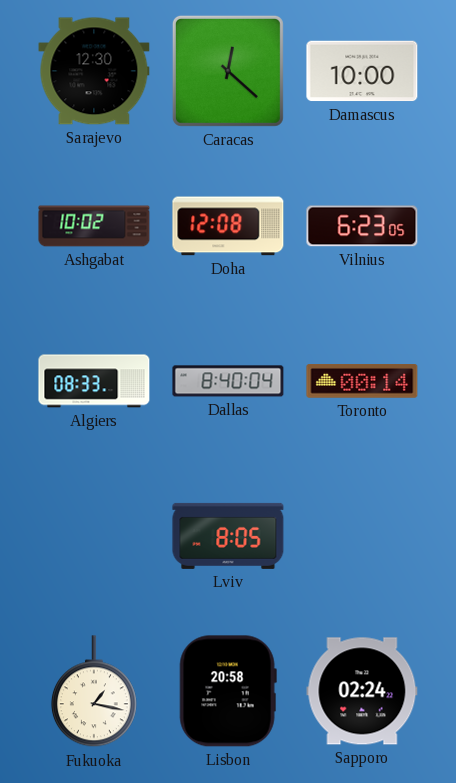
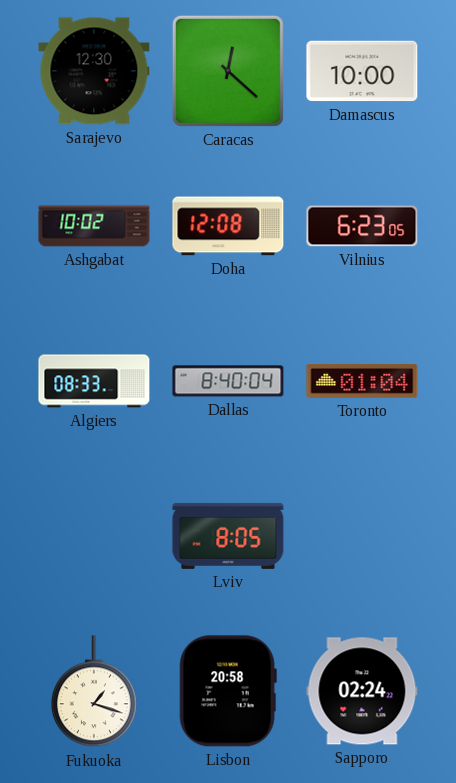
Toronto: 00:14 -> 01:04 (362, 382)
Fukuoka: 1:17 -> 1:18 (94, 692)
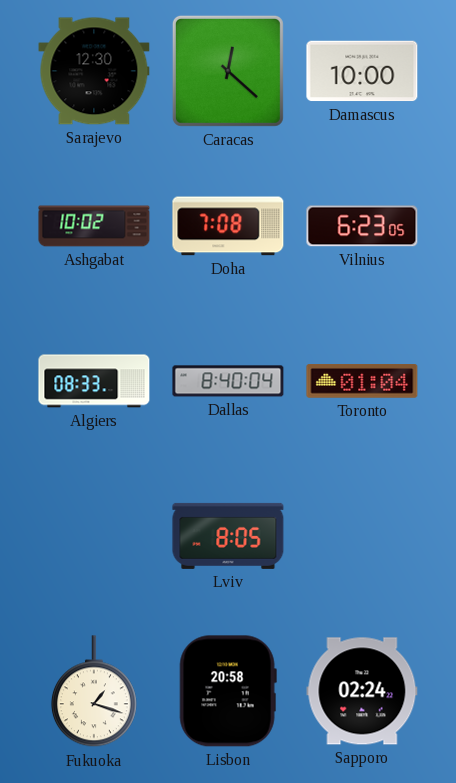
Doha: 12:08 -> 7:08 (228, 226)
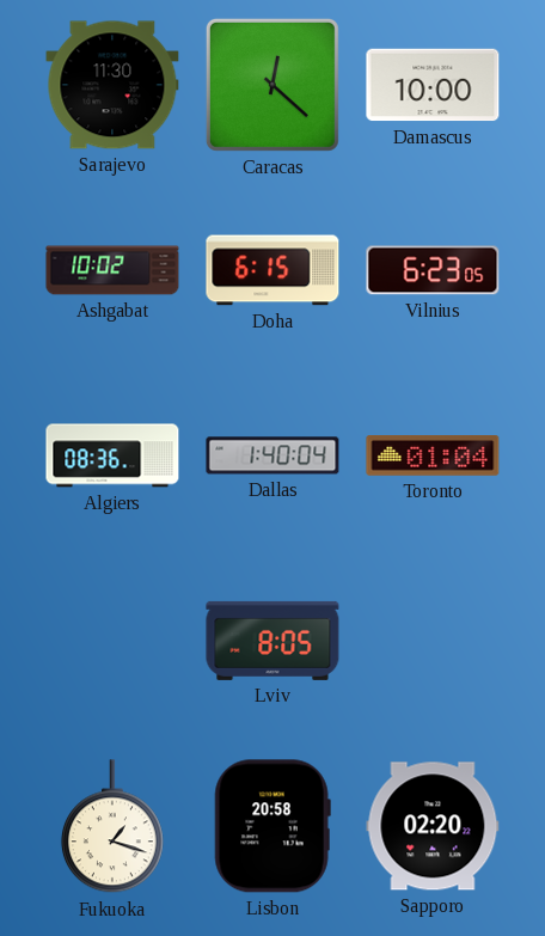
Sarajevo: 12:30 -> 11:30 (112, 85)
Doha: 7:08 -> 6:15 (272, 270)
Algiers: 08:33 -> 08:36 (112, 455)
Dallas: 8:40 -> 1:40 (272, 455)
Sapporo: 02:24 -> 02:20 (433, 826)
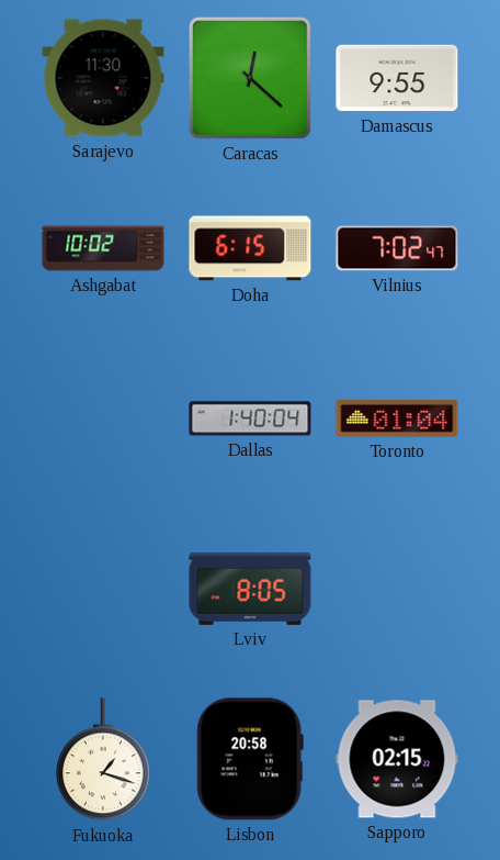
Damascus: 10:00 -> 9:55 (397, 78)
Vilnius: 6:23 -> 7:02 (397, 248)
Algiers: 08:36 -> none (112, 455)
Sapporo: 02:20 -> 02:15 (397, 759)
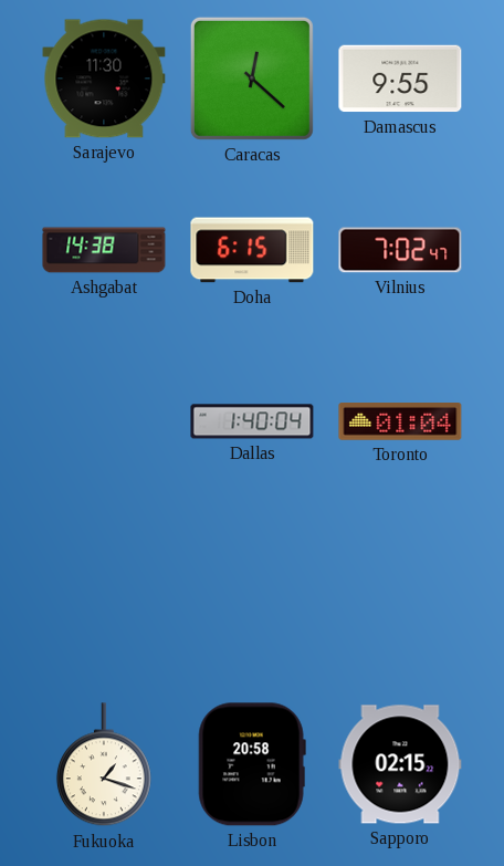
Ashgabat: 10:02 -> 14:38 (104, 250)
Lviv: 8:05 -> none (250, 589)
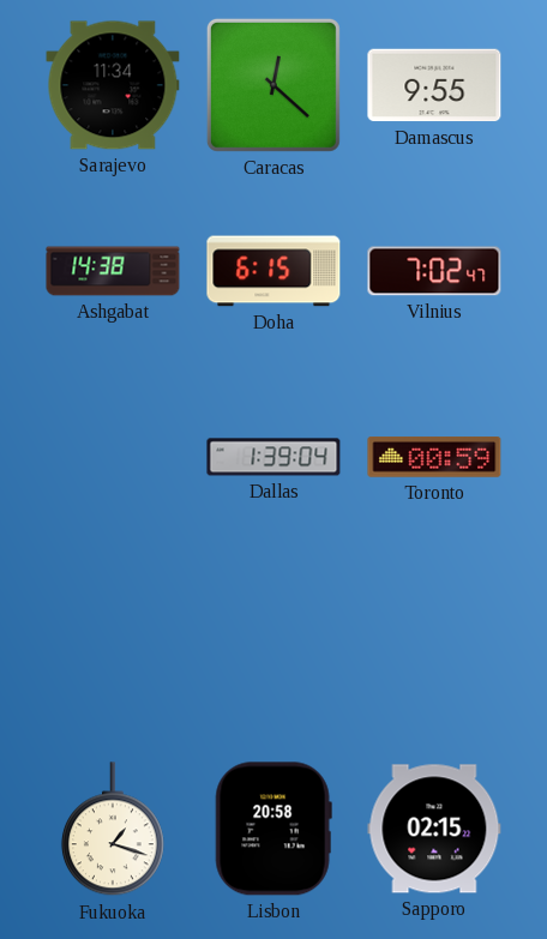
Sarajevo: 11:30 -> 11:34 (113, 85)
Dallas: 1:40 -> 1:39 (273, 457)
Toronto: 01:04 -> 00:59 (434, 458)
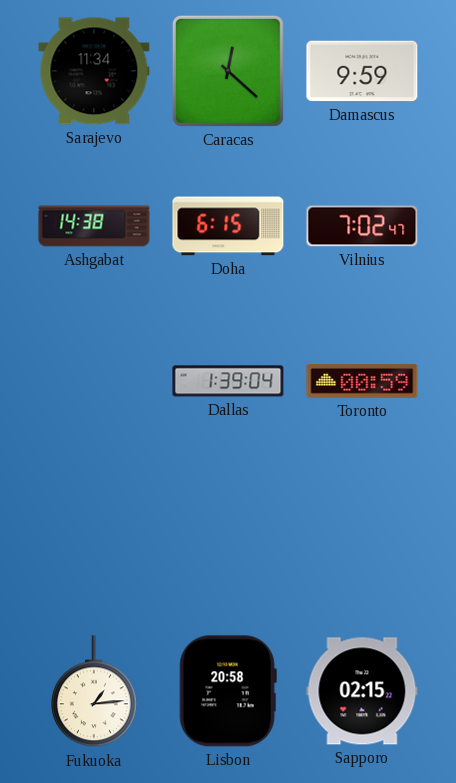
Damascus: 9:55 -> 9:59 (362, 71)
Fukuoka: 1:18 -> 1:14 (94, 692)
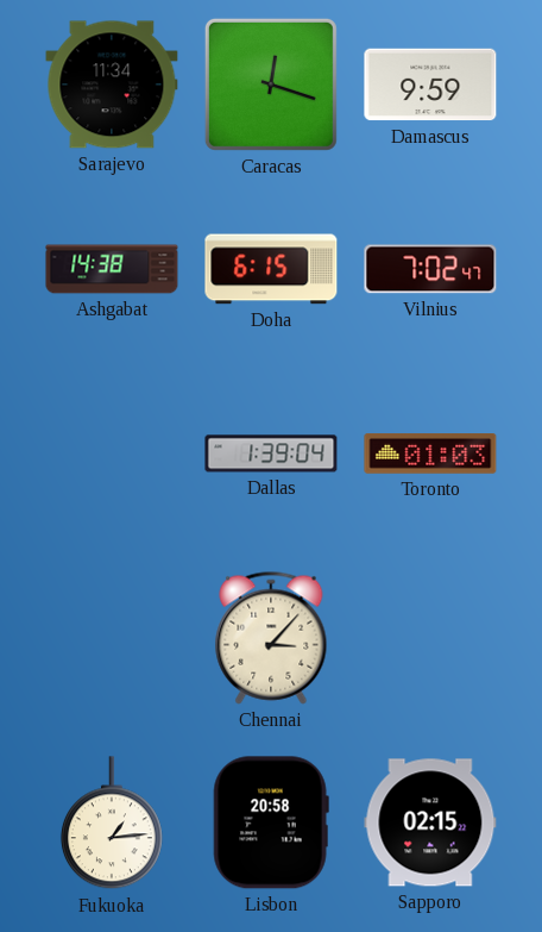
Caracas: 12:22 -> 12:18 (271, 85)
Toronto: 00:59 -> 01:03 (430, 455)
Chennai: none -> 3:07 (271, 638)
